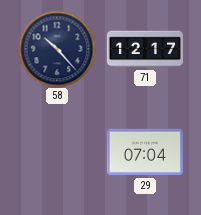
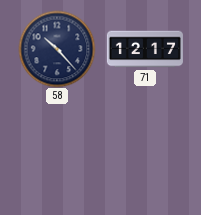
29: 07:04 -> none (145, 152)
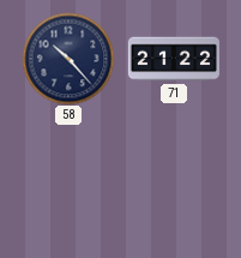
71: 12:17 -> 21:22 (174, 59)
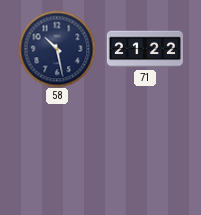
58: 10:23 -> 10:28 (57, 49)
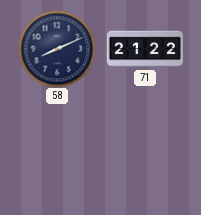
58: 10:28 -> 8:11 (57, 49)
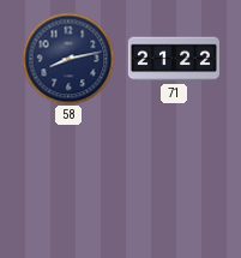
58: 8:11 -> 8:13 (68, 59)
